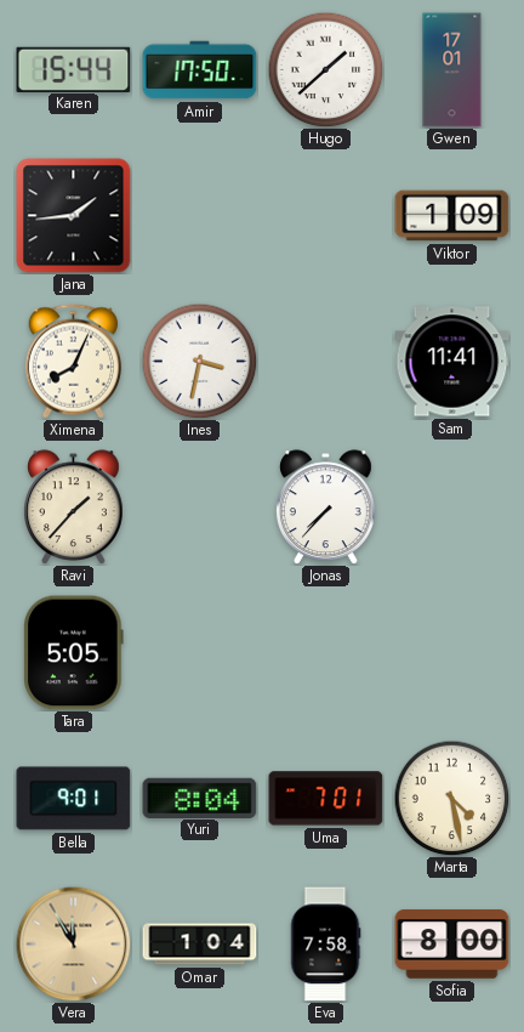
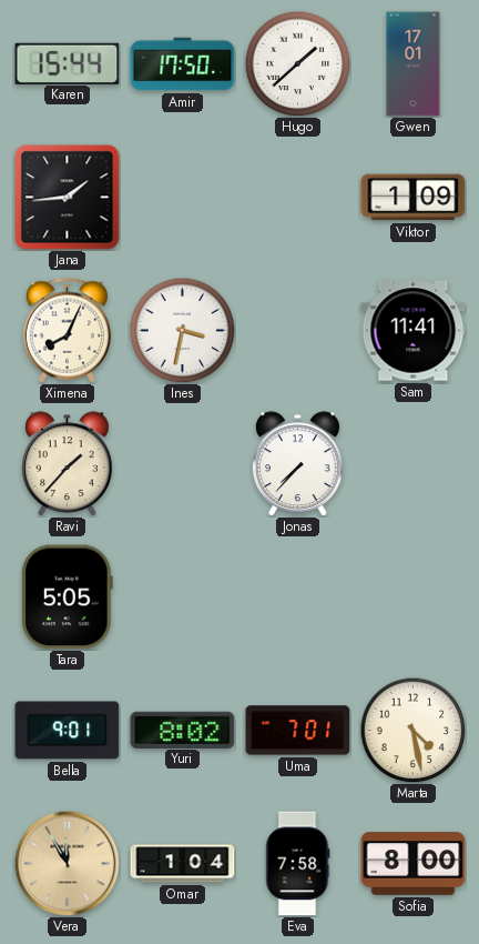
Yuri: 8:04 -> 8:02 (183, 730)
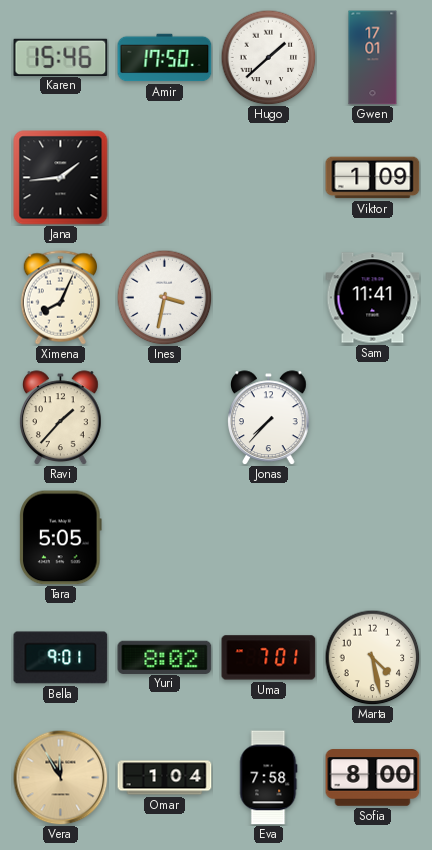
Karen: 15:44 -> 15:46 (61, 57)
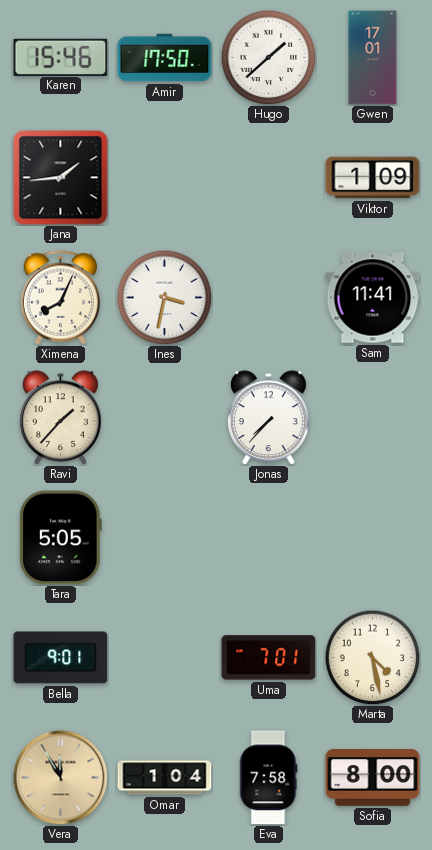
Yuri: 8:02 -> none (165, 657)
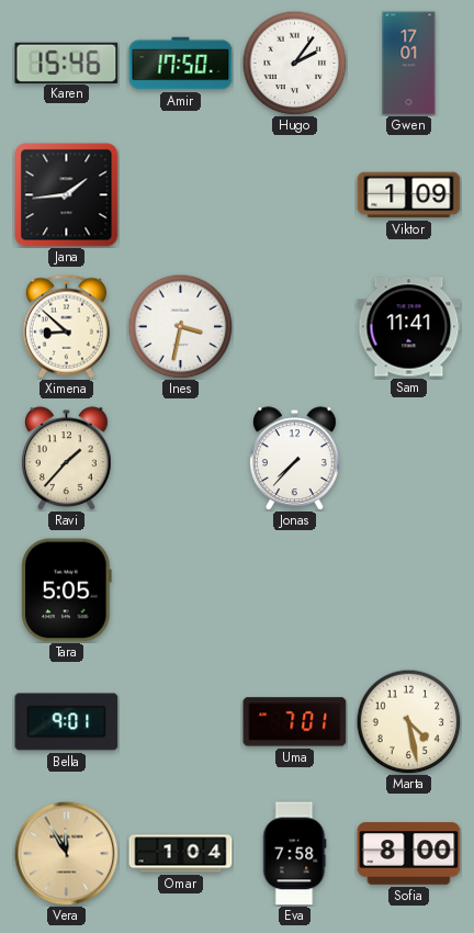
Hugo: 1:38 -> 2:06 (294, 63)
Ximena: 8:04 -> 8:52 (66, 327)
